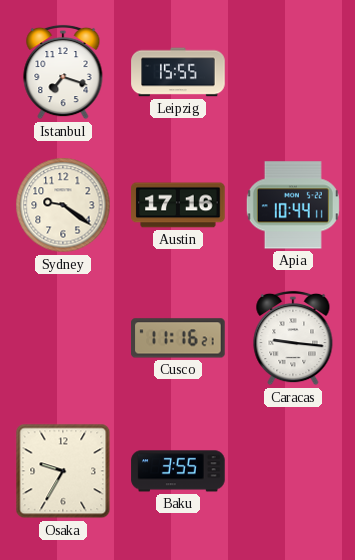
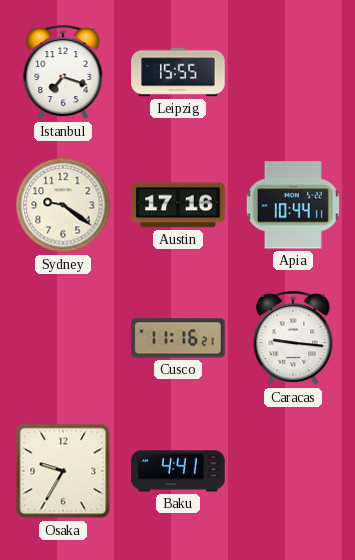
Baku: 3:55 -> 4:41 (178, 471)
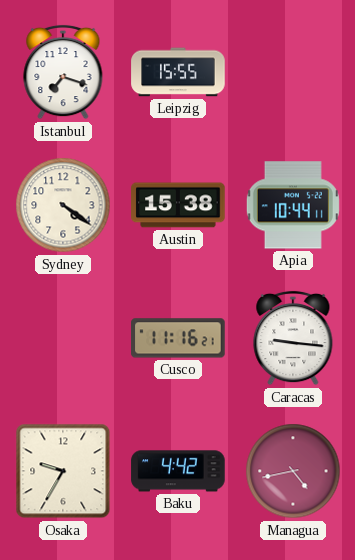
Sydney: 9:21 -> 4:21 (63, 205)
Austin: 17:16 -> 15:38 (178, 205)
Baku: 4:41 -> 4:42 (178, 471)
Managua: none -> 4:43 (293, 471)
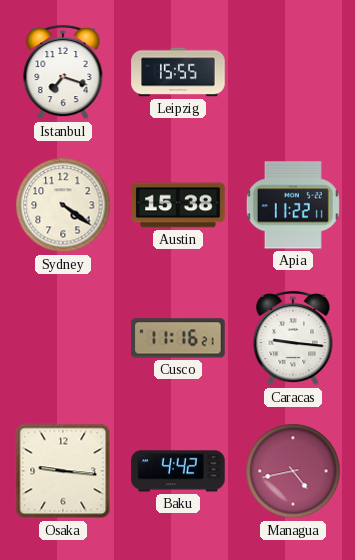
Apia: 10:44 -> 11:22 (293, 205)
Osaka: 9:35 -> 9:16 (63, 471)
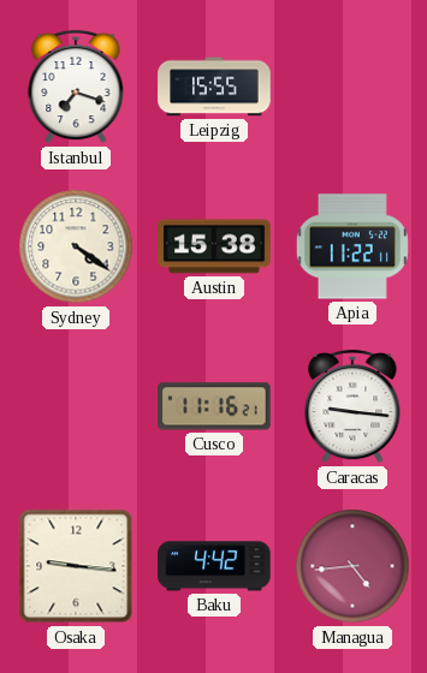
Managua: 4:43 -> 4:44 (352, 566)
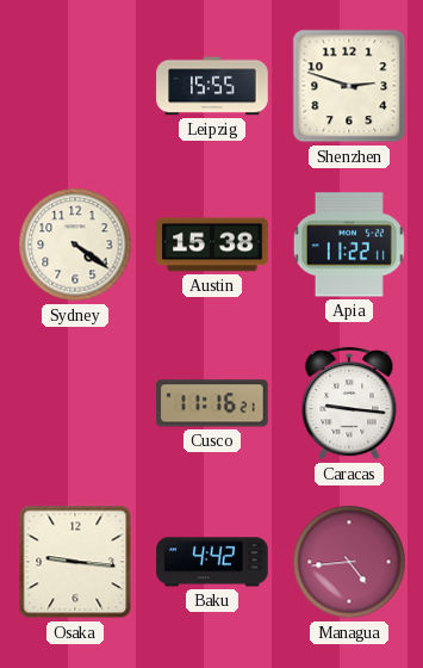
Istanbul: 7:18 -> none (76, 87)
Shenzhen: none -> 2:48 (349, 86)
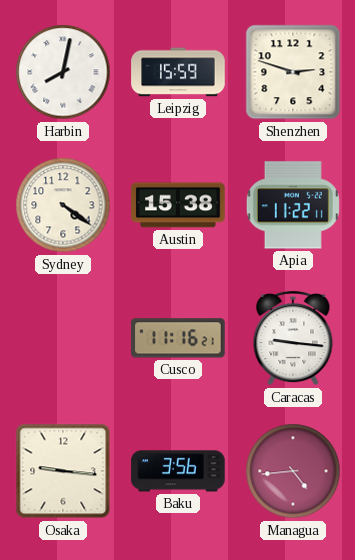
Harbin: none -> 8:02 (63, 72)
Leipzig: 15:55 -> 15:59 (178, 72)
Baku: 4:42 -> 3:56 (178, 471)
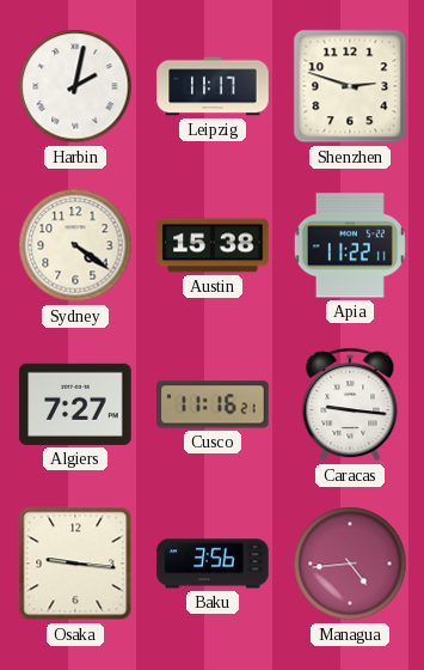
Harbin: 8:02 -> 2:02 (75, 86)
Leipzig: 15:59 -> 11:17 (213, 86)
Algiers: none -> 7:27 (75, 404)
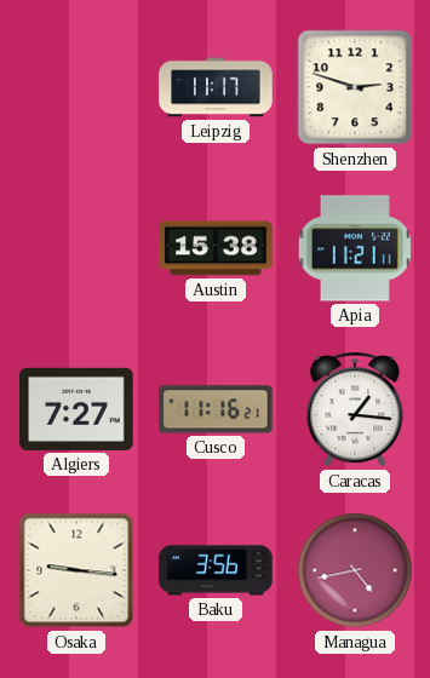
Harbin: 2:02 -> none (75, 86)
Sydney: 4:21 -> none (75, 245)
Apia: 11:22 -> 11:21 (355, 248)
Caracas: 9:16 -> 1:16 (355, 409)
Managua: 4:44 -> 4:43 (355, 570)
